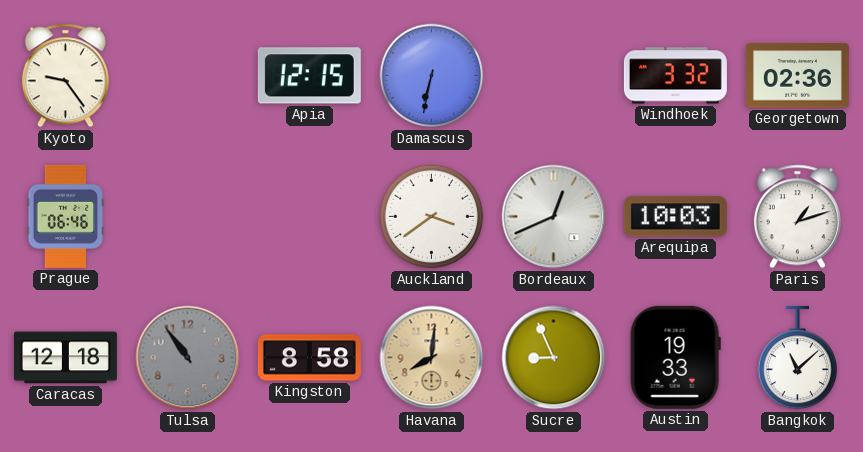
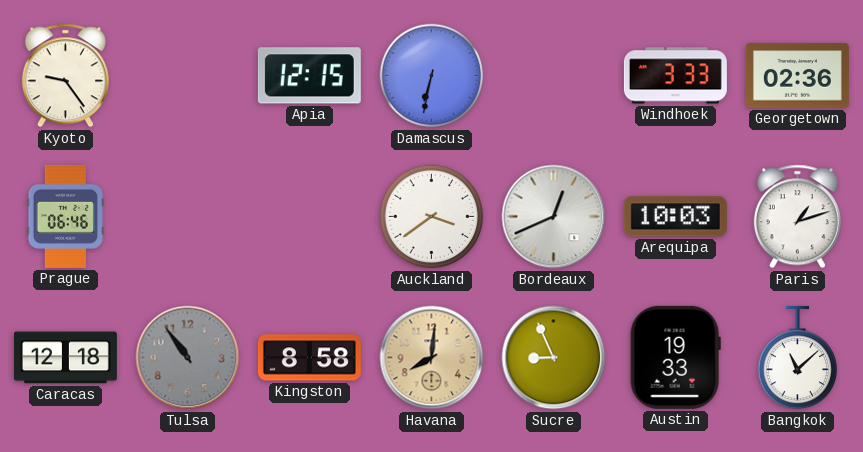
Windhoek: 3:32 -> 3:33 (675, 76)
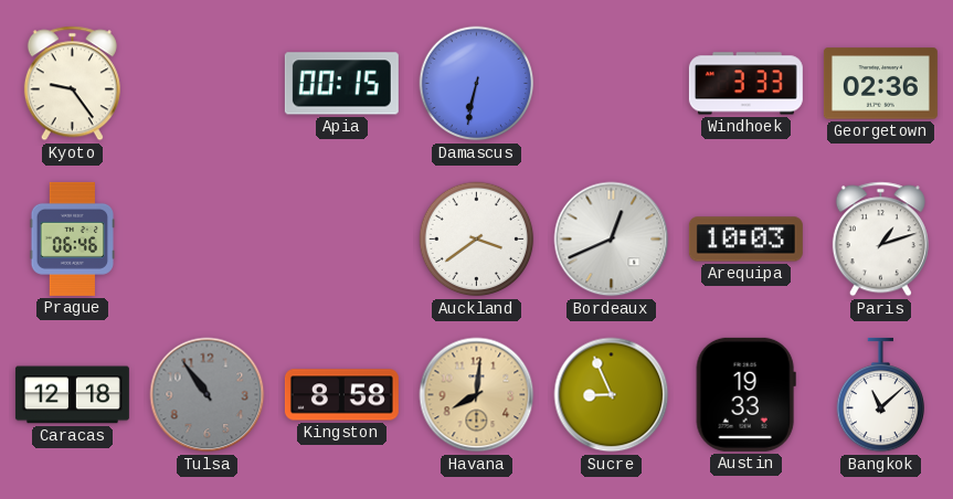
Apia: 12:15 -> 00:15 (341, 84)
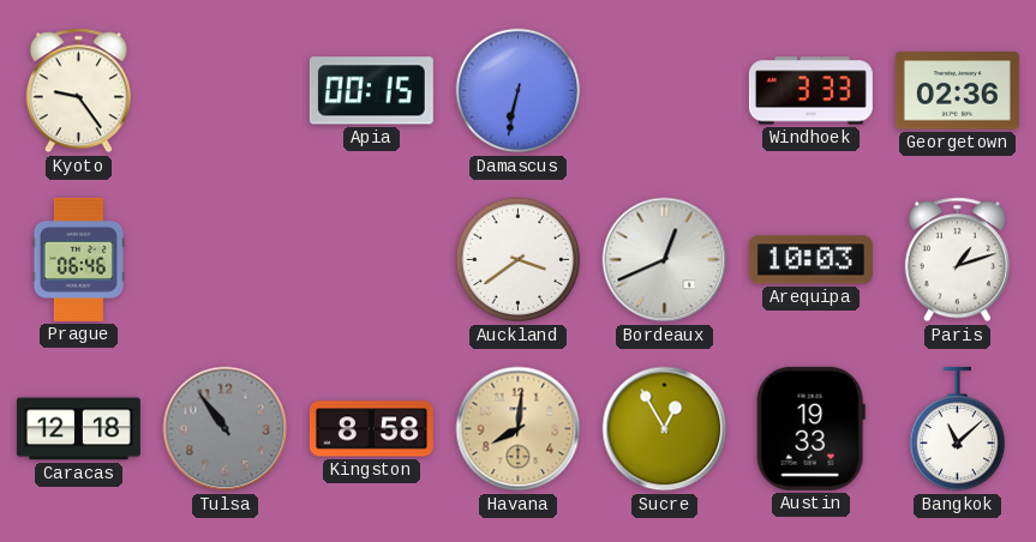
Sucre: 8:56 -> 12:55 (665, 429)
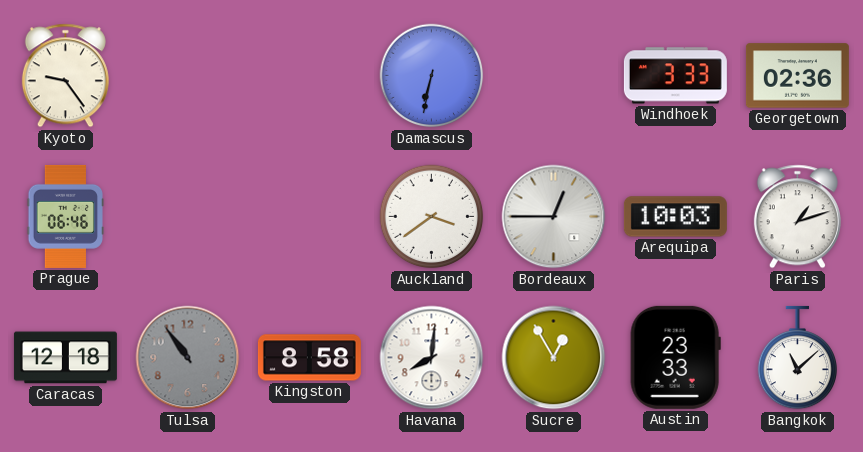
Apia: 00:15 -> none (371, 91)
Bordeaux: 12:41 -> 12:45 (554, 217)
Havana dial: champagne -> white (432, 358)
Austin: 19:33 -> 23:33 (675, 357)
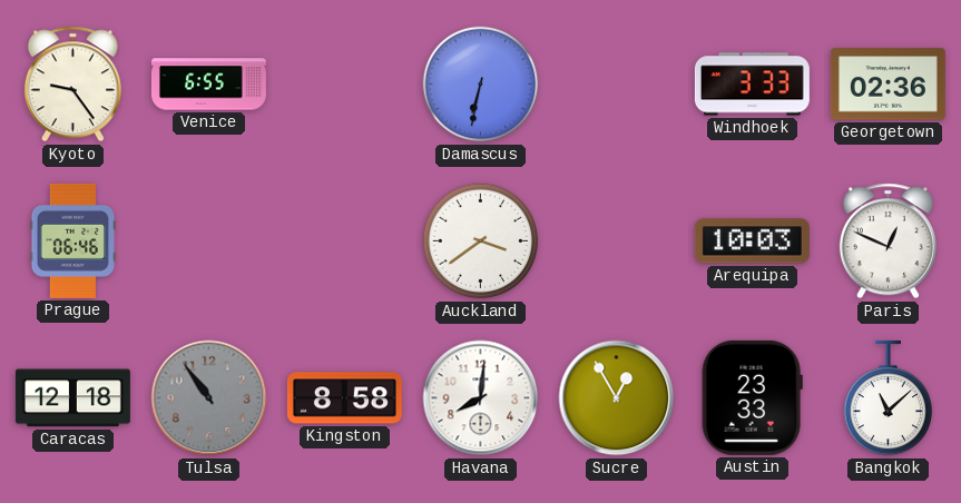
Venice: none -> 6:55 (208, 85)
Bordeaux: 12:45 -> none (554, 217)
Paris: 1:12 -> 12:49 (888, 241)
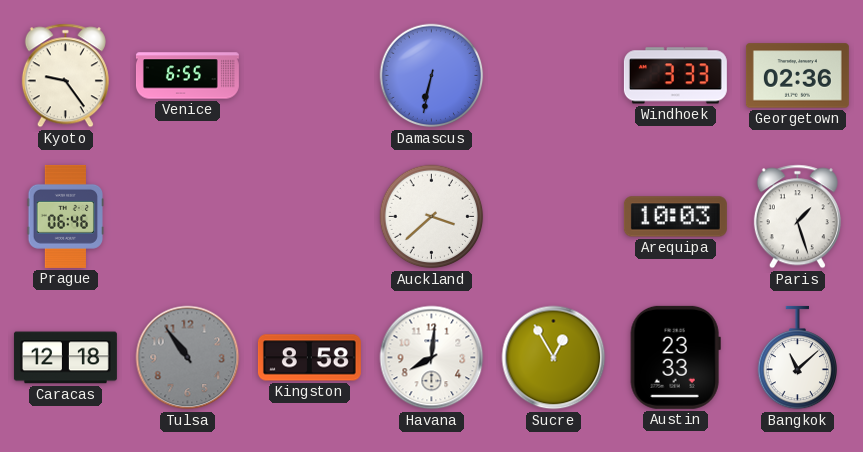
Auckland: 3:39 -> 3:38 (432, 217)
Paris: 12:49 -> 1:27 (797, 217)
